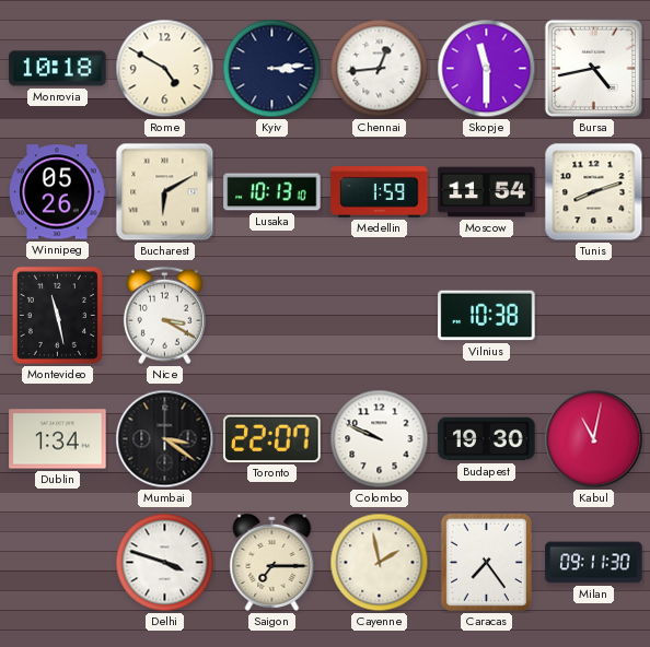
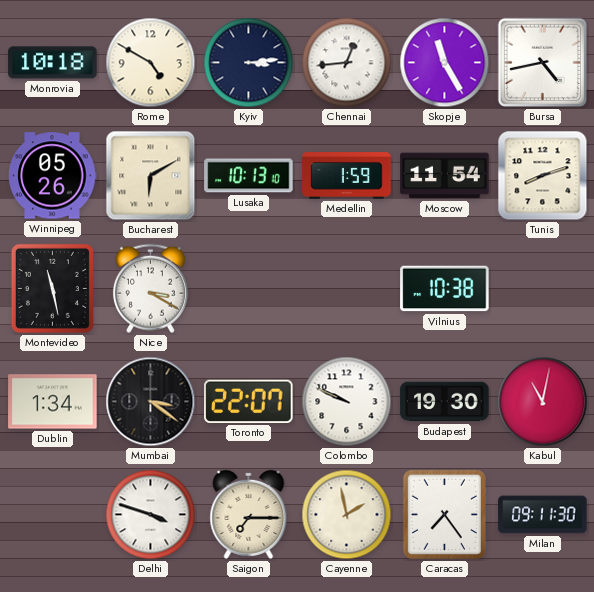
Skopje: 11:30 -> 11:25 (445, 63)
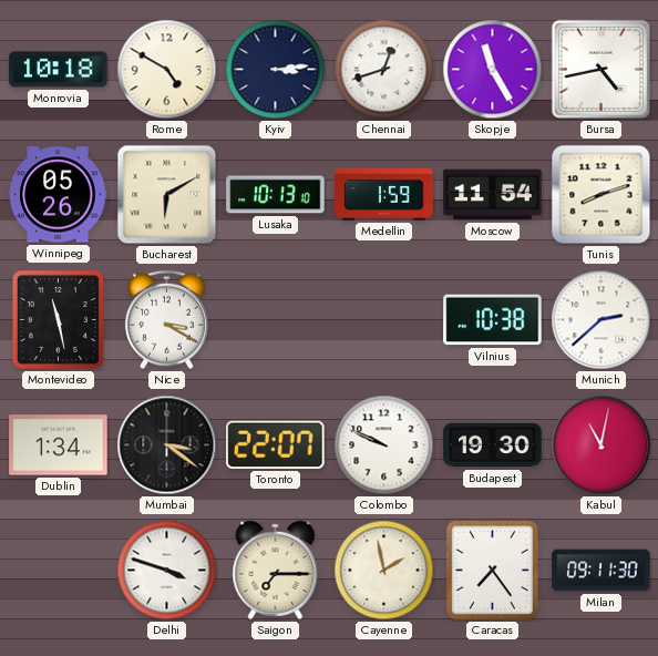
Chennai: 12:44 -> 12:42 (384, 70)
Munich: none -> 2:38 (602, 320)
